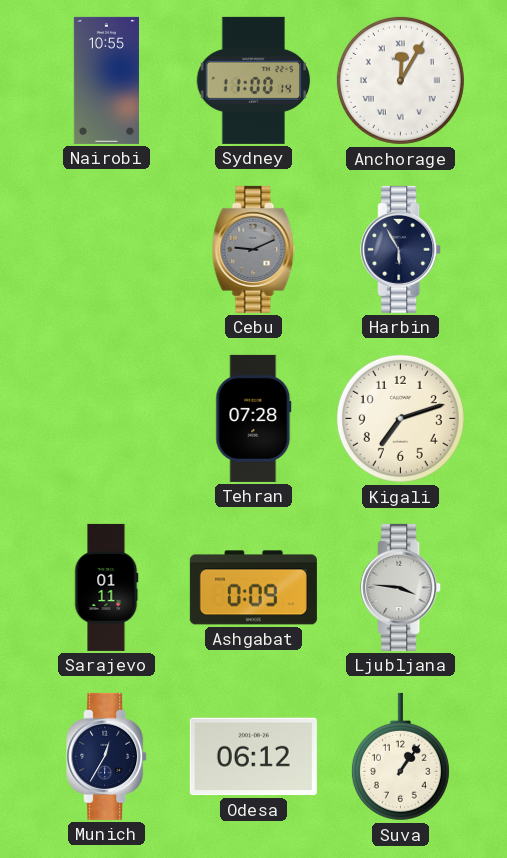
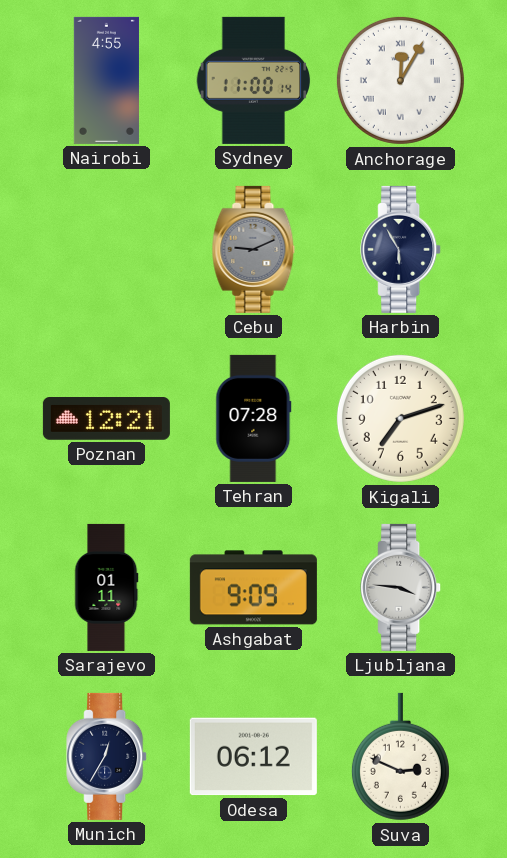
Nairobi: 10:55 -> 4:55 (106, 80)
Poznan: none -> 12:21 (106, 419)
Ashgabat: 0:09 -> 9:09 (253, 588)
Suva: 1:06 -> 2:49 (400, 757)
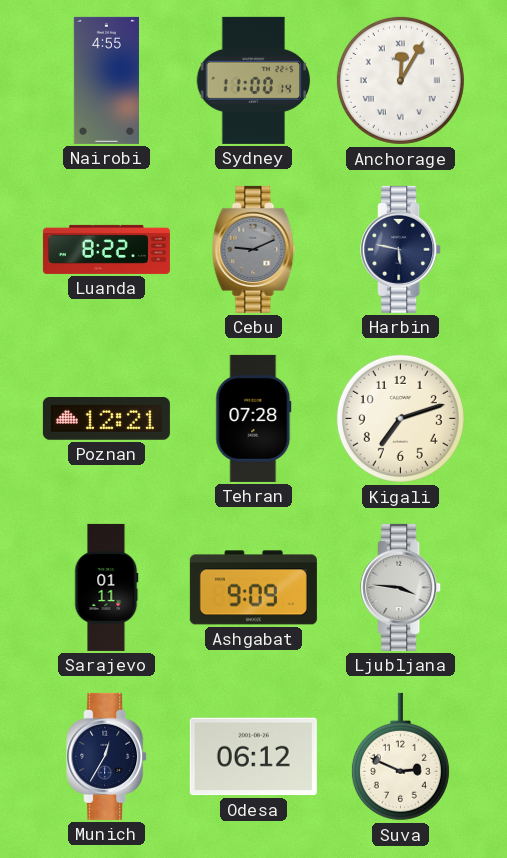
Luanda: none -> 8:22 (106, 249)
Harbin: 5:55 -> 5:47 (401, 249)
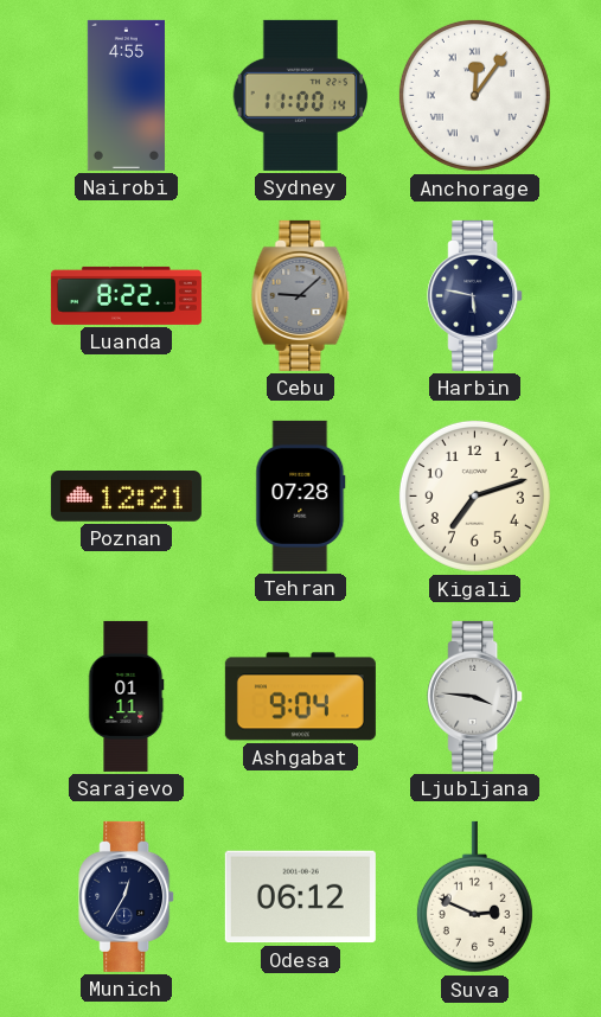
Anchorage: 12:05 -> 12:06 (474, 95)
Cebu: 9:11 -> 9:08 (301, 295)
Ashgabat: 9:09 -> 9:04 (300, 697)
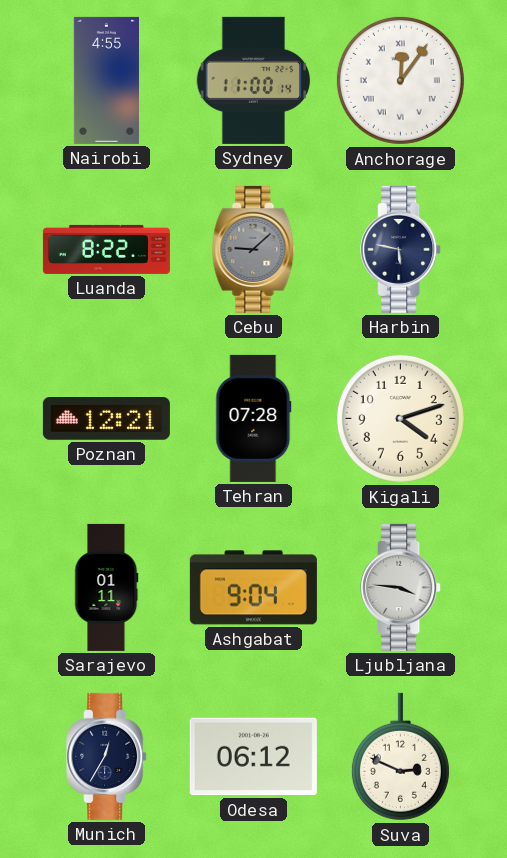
Kigali: 7:12 -> 4:12 (400, 418)
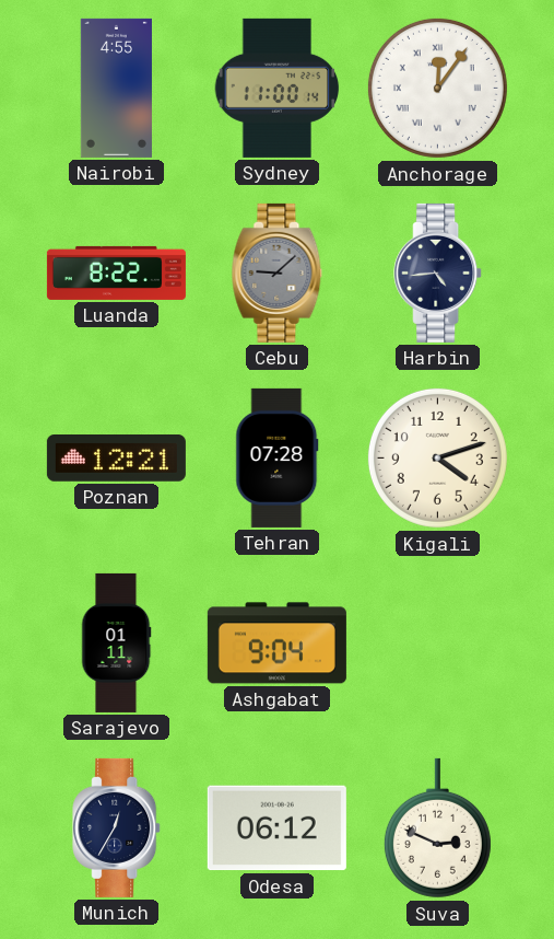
Harbin: 5:47 -> 4:44 (438, 273)
Ljubljana: 3:46 -> none (401, 587)
